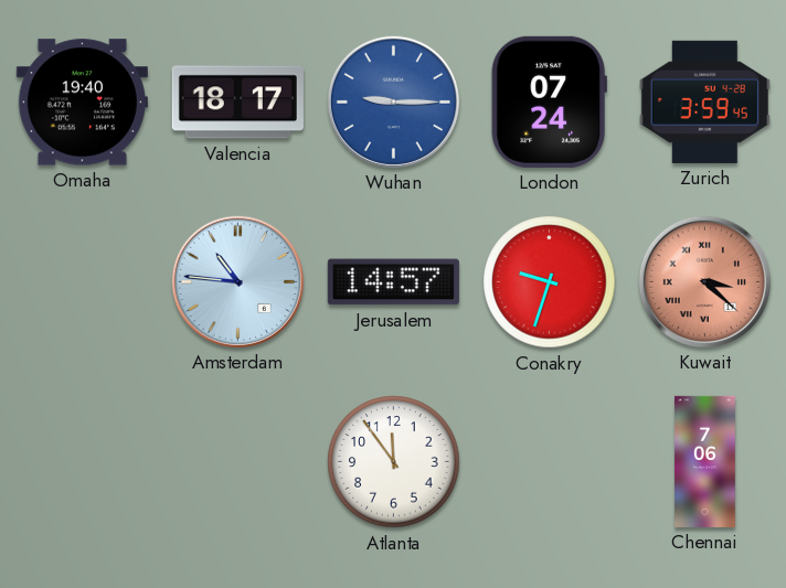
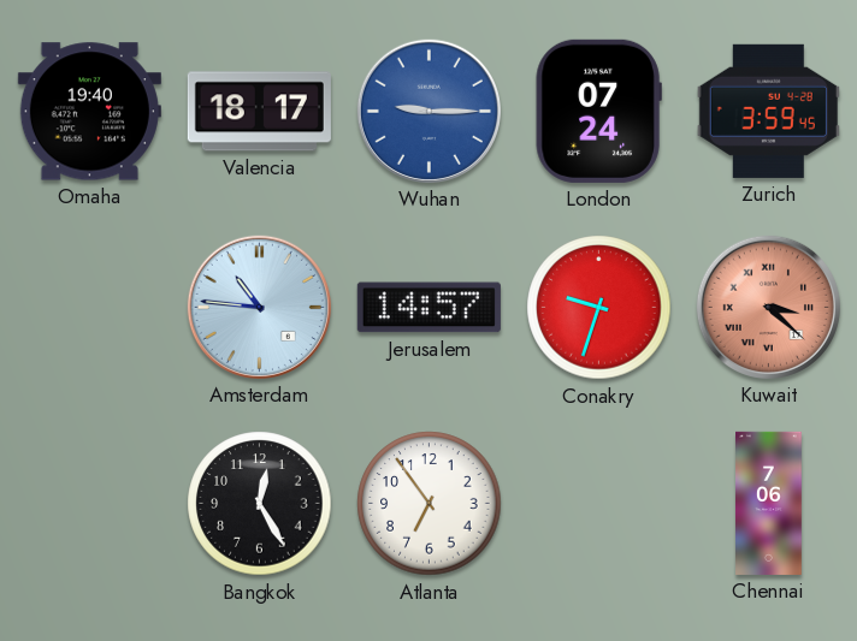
Bangkok: none -> 12:25 (260, 504)
Atlanta: 11:54 -> 6:54 (430, 504)
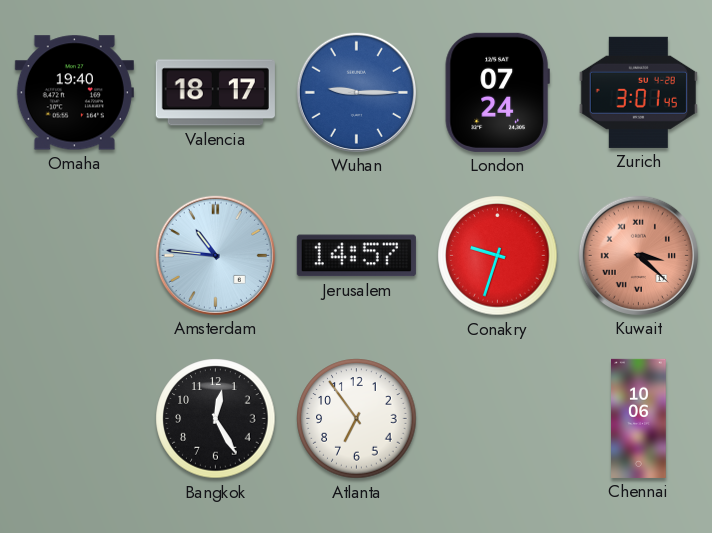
Zurich: 3:59 -> 3:01 (638, 92)
Chennai: 7:06 -> 10:06 (639, 418)
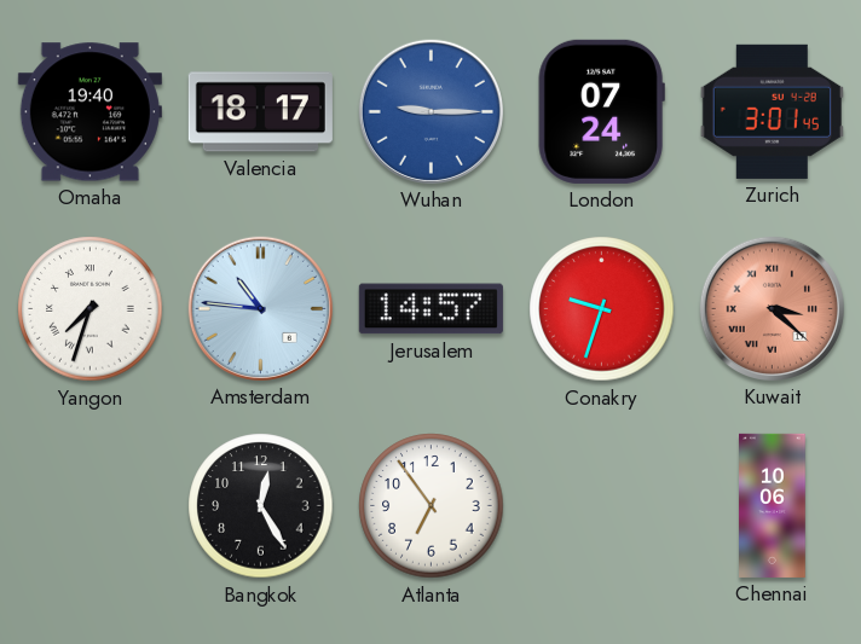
Yangon: none -> 7:33 (91, 309)
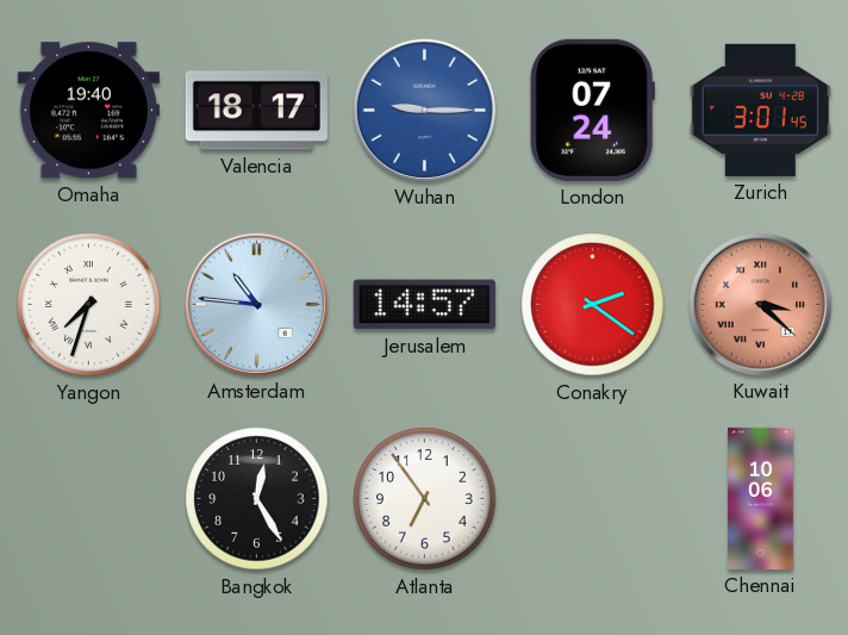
Conakry: 9:33 -> 2:21 (593, 305)
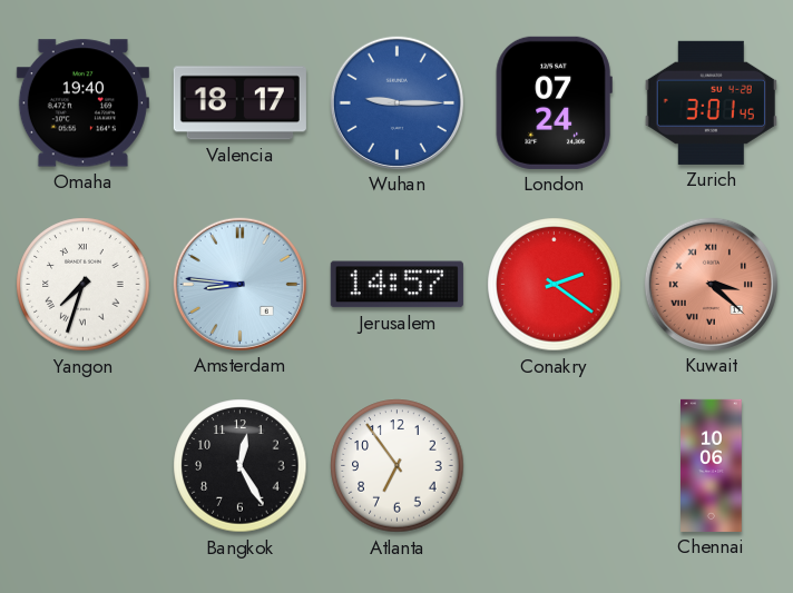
Amsterdam: 10:46 -> 8:46 (239, 284)
